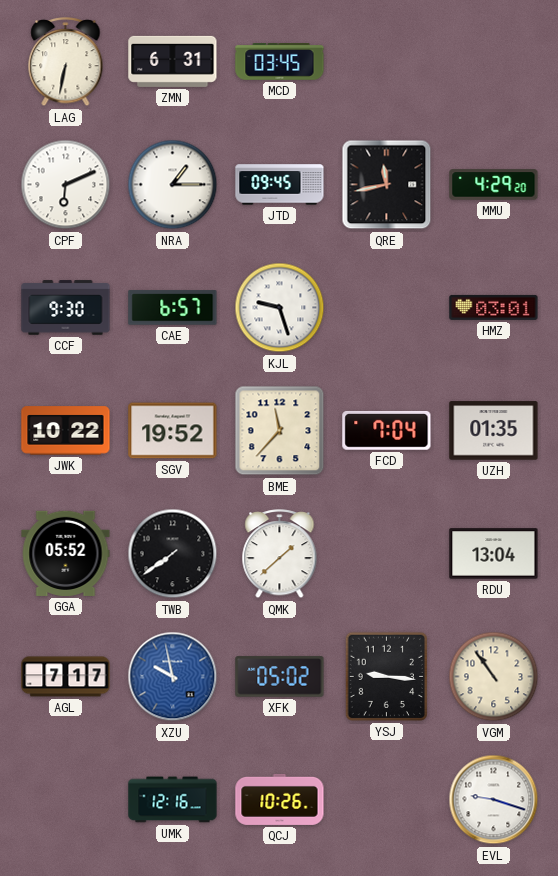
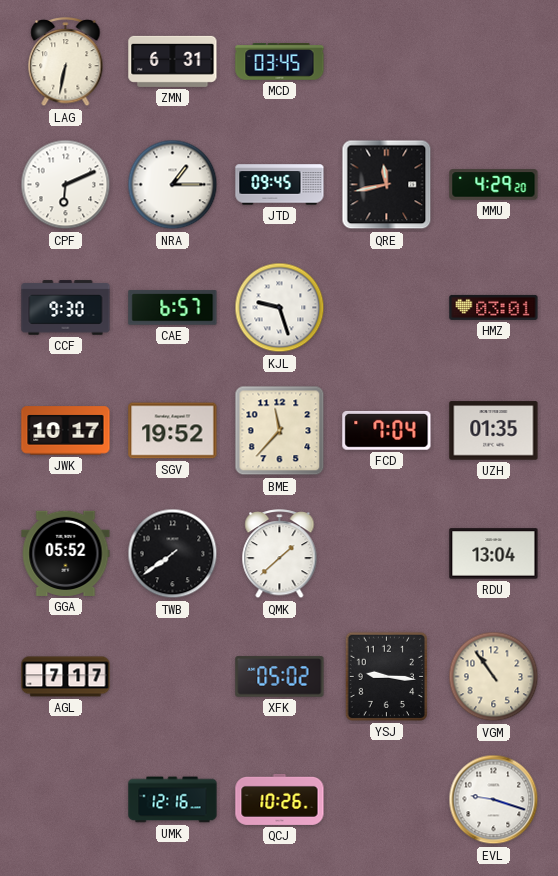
JWK: 10:22 -> 10:17 (66, 431)
XZU: 9:58 -> none (173, 677)
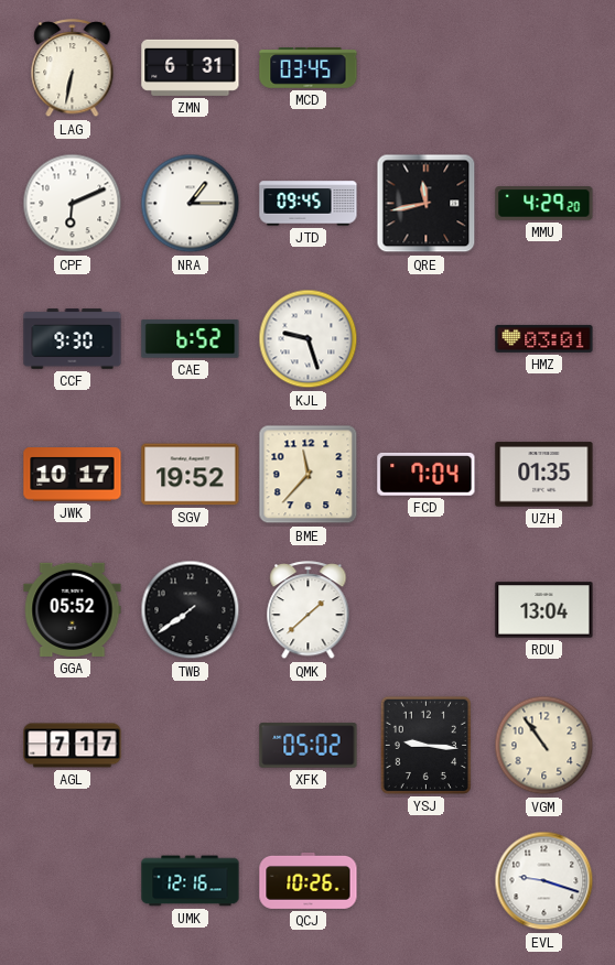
CAE: 6:57 -> 6:52 (191, 339)
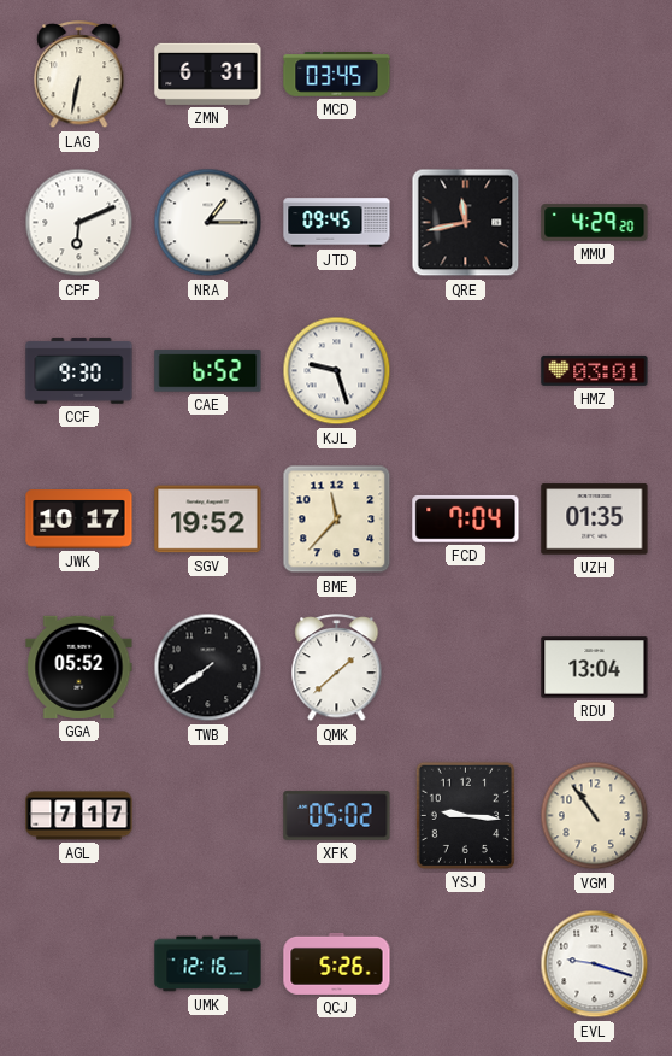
QCJ: 10:26 -> 5:26 (337, 963)
